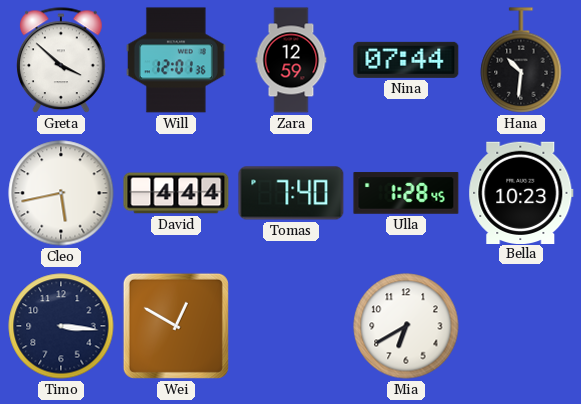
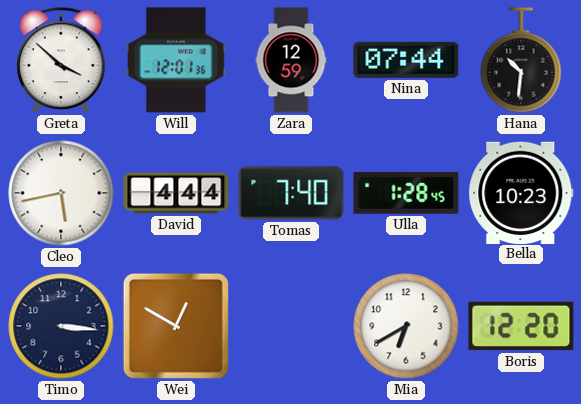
Boris: none -> 12:20 (521, 326)
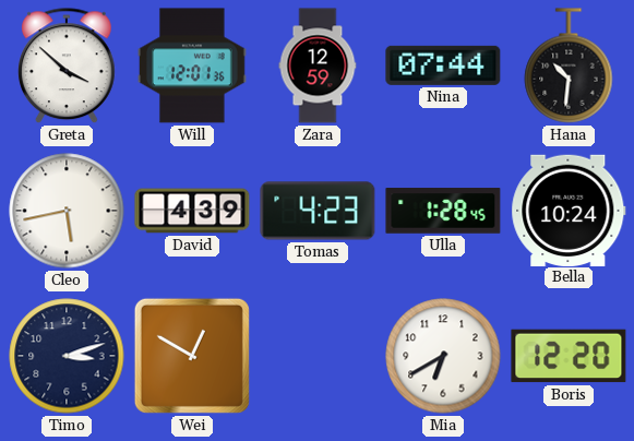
David: 4:44 -> 4:39 (192, 211)
Tomas: 7:40 -> 4:23 (318, 211)
Bella: 10:23 -> 10:24 (569, 210)
Timo: 3:16 -> 3:12 (67, 356)
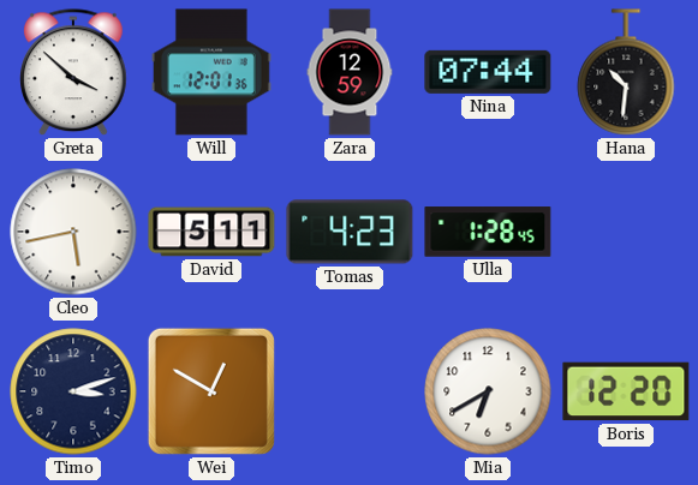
David: 4:39 -> 5:11 (211, 232)
Bella: 10:24 -> none (569, 210)
